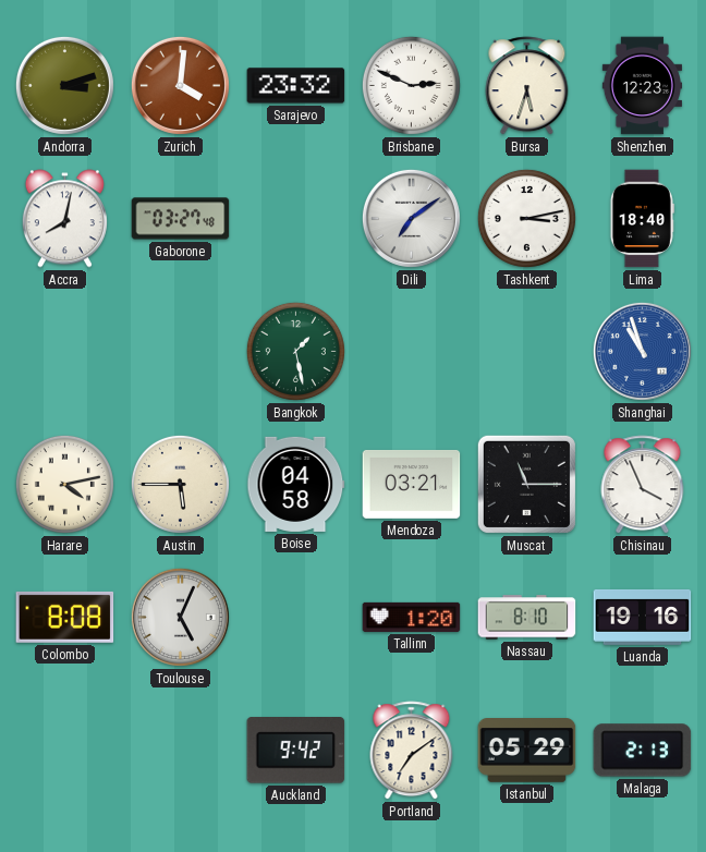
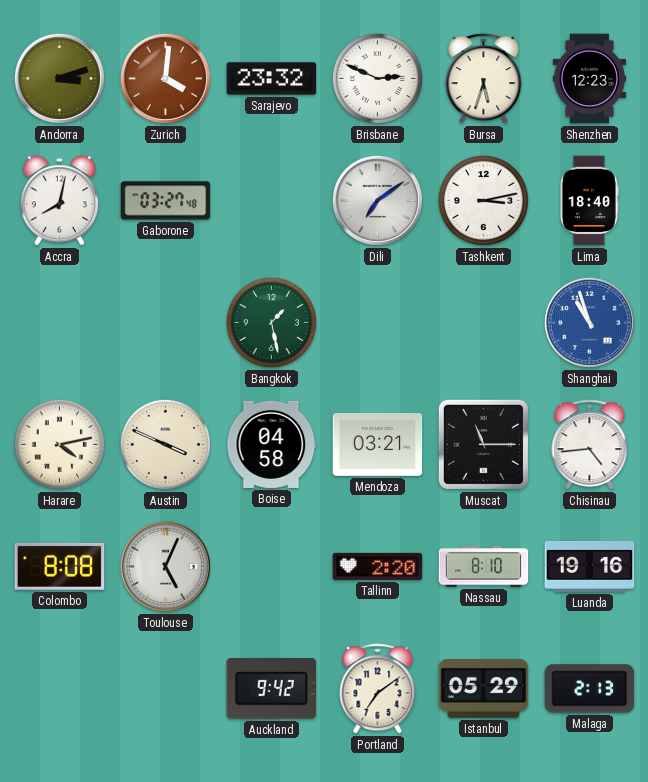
Austin: 5:45 -> 3:49 (165, 444)
Chisinau: 3:56 -> 4:44 (590, 445)
Tallinn: 1:20 -> 2:20 (378, 566)
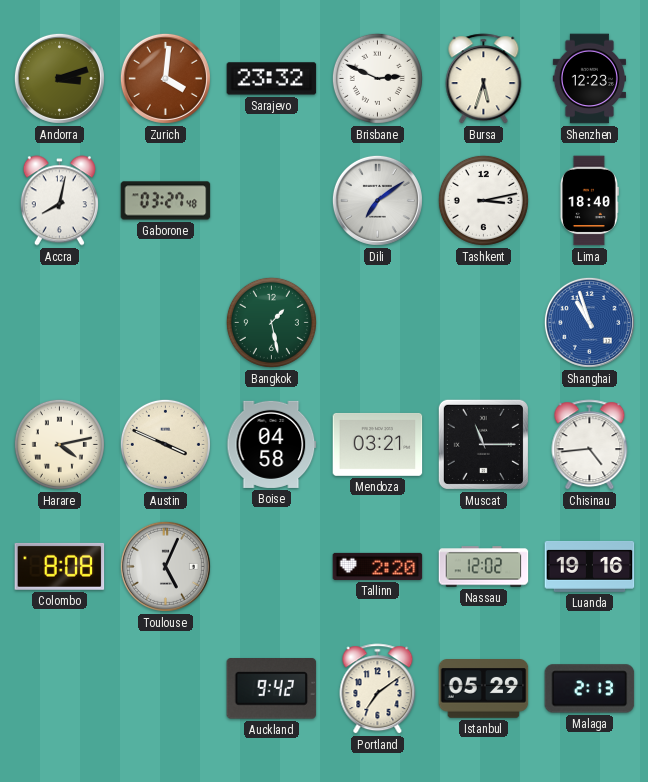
Nassau: 8:10 -> 12:02 (484, 567)
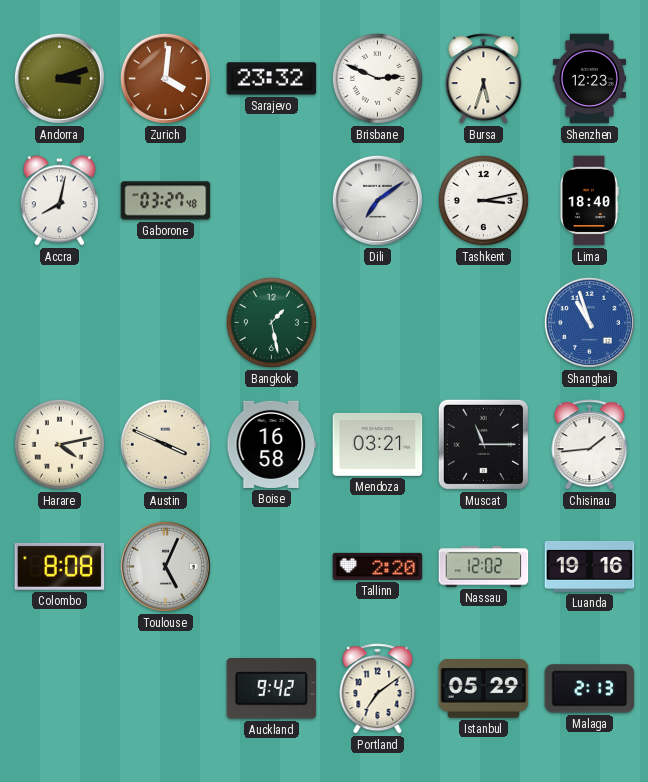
Boise: 04:58 -> 16:58 (272, 444)
Chisinau: 4:44 -> 1:44 (590, 445)
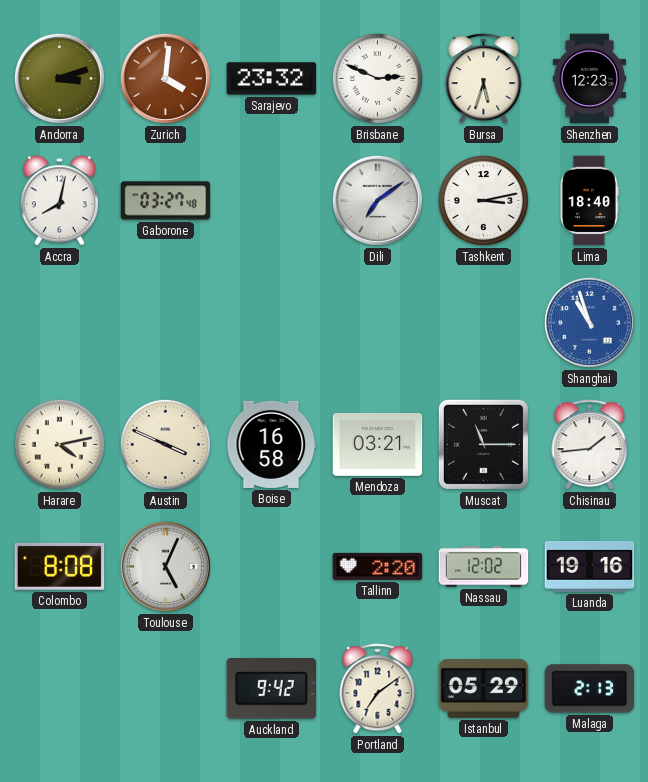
Bangkok: 1:28 -> none (271, 322)
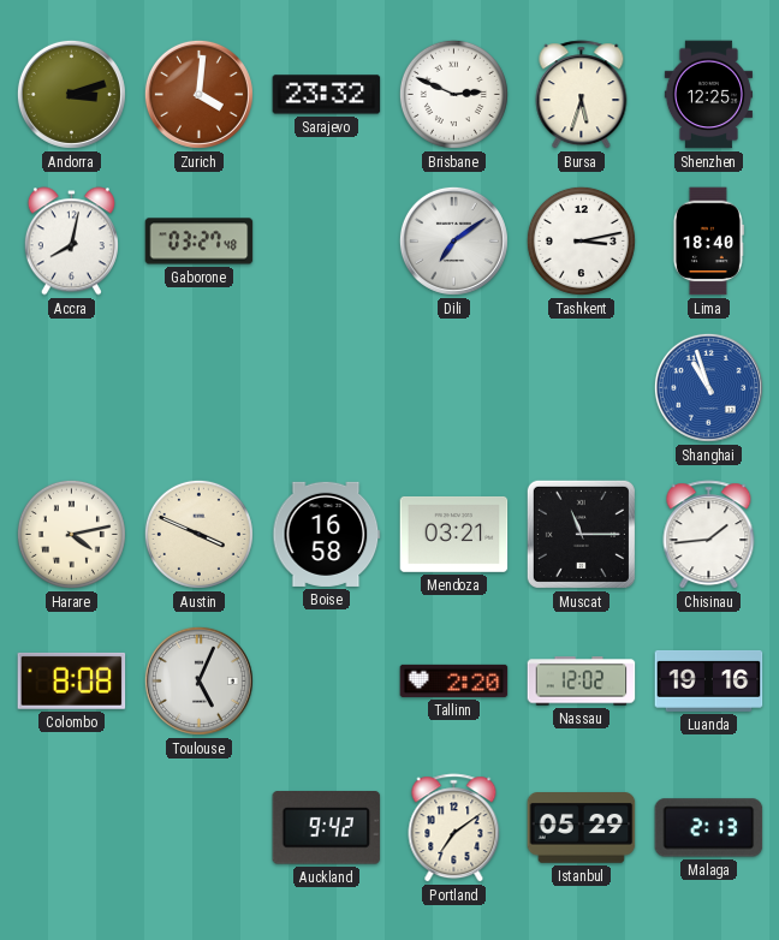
Shenzhen: 12:23 -> 12:25 (708, 95)
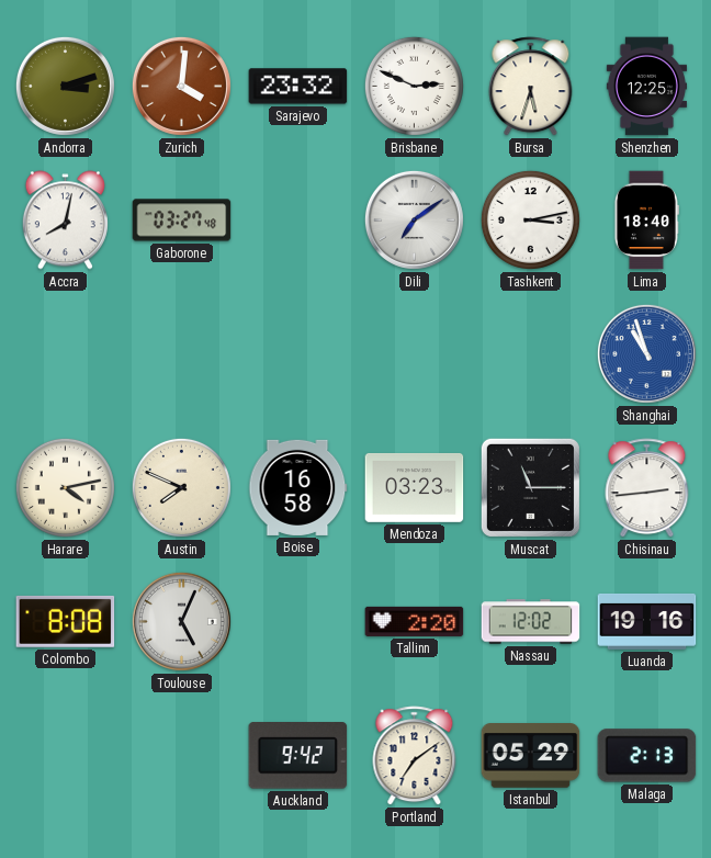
Austin: 3:49 -> 7:49 (181, 487)
Mendoza: 03:21 -> 03:23 (415, 487)
Chisinau: 1:44 -> 2:44 (647, 488)
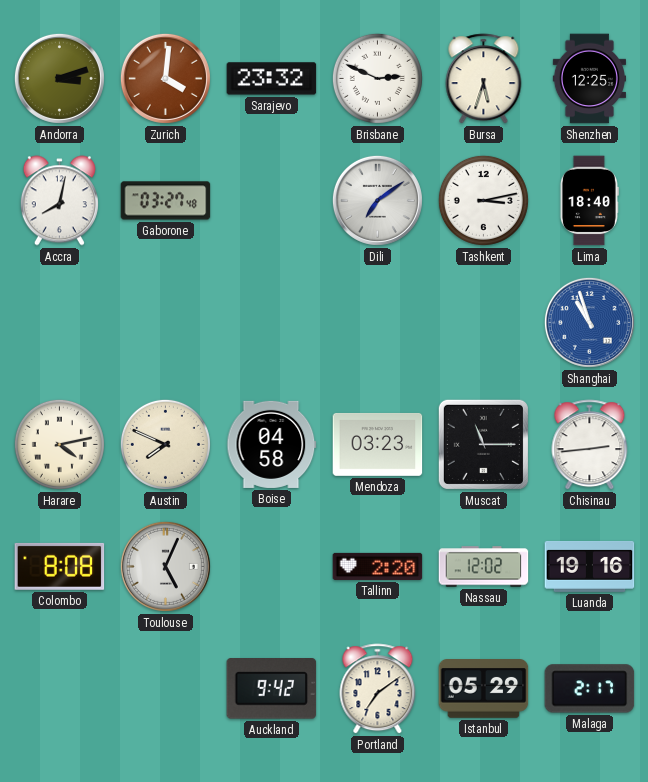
Boise: 16:58 -> 04:58 (272, 444)
Malaga: 2:13 -> 2:17 (590, 689)
